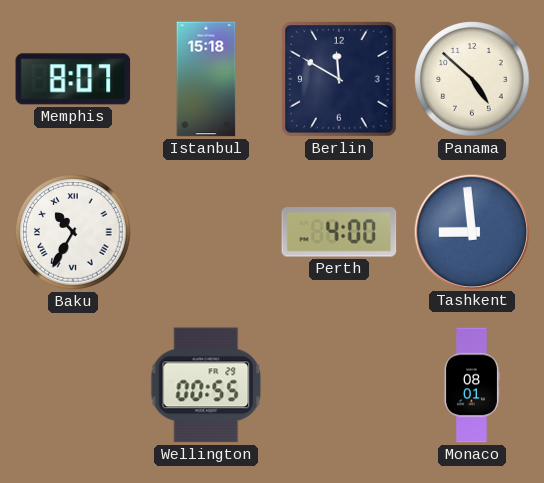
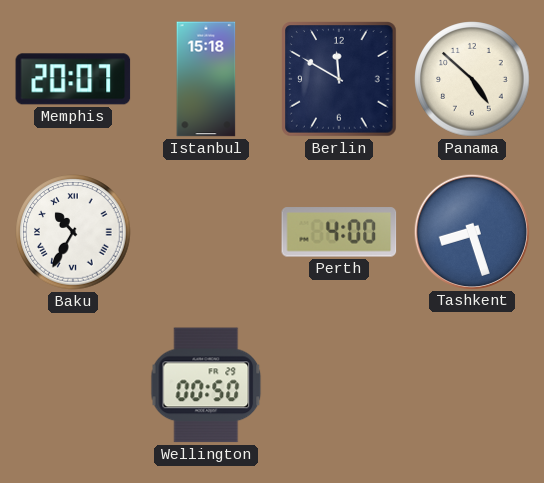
Memphis: 8:07 -> 20:07 (73, 79)
Tashkent: 8:59 -> 8:27 (471, 231)
Wellington: 00:55 -> 00:50 (206, 385)
Monaco: 08:01 -> none (472, 385)
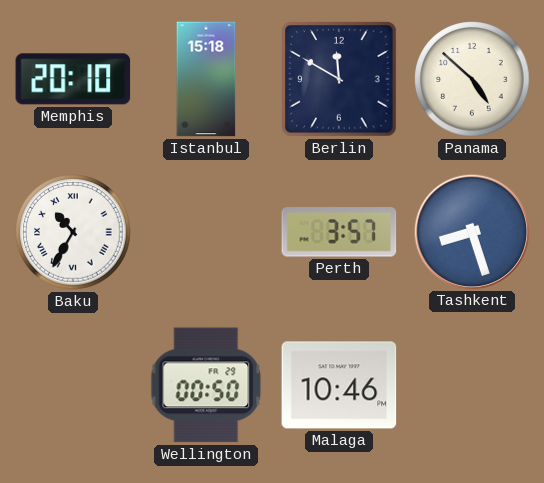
Memphis: 20:07 -> 20:10 (73, 79)
Perth: 4:00 -> 3:57 (339, 232)
Malaga: none -> 10:46 (339, 385)
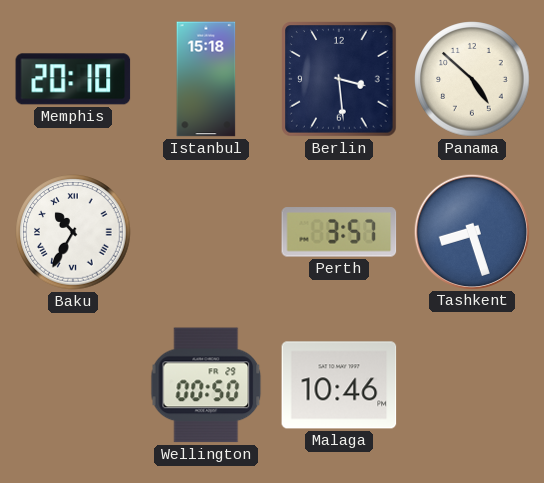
Berlin: 11:50 -> 3:29 (339, 79)
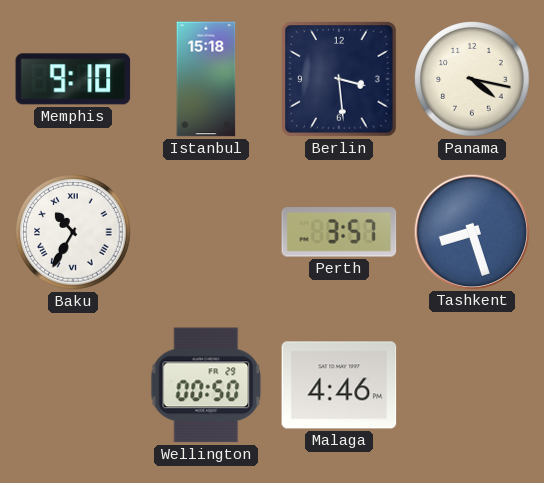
Memphis: 20:10 -> 9:10 (73, 79)
Panama: 4:52 -> 4:17 (472, 79)
Malaga: 10:46 -> 4:46 (339, 385)
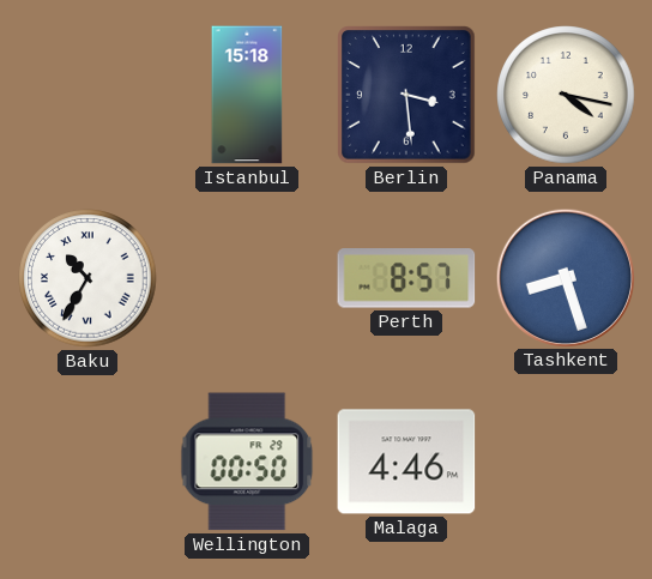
Memphis: 9:10 -> none (73, 79)
Perth: 3:57 -> 8:57 (406, 278)
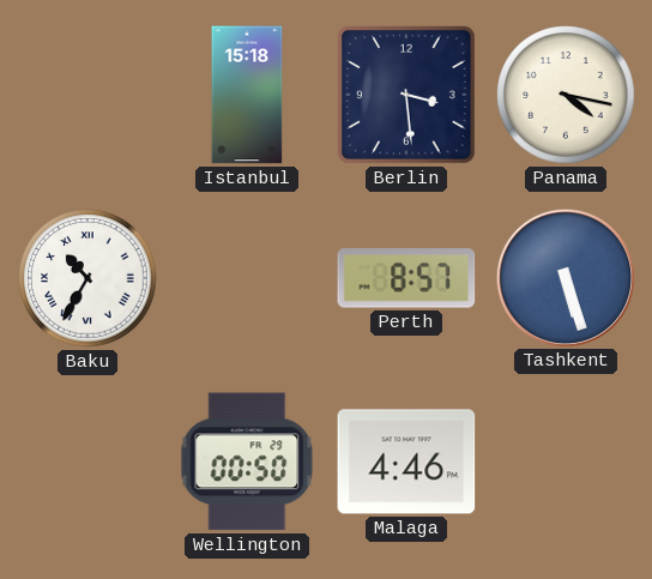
Tashkent: 8:27 -> 5:27 (565, 277)
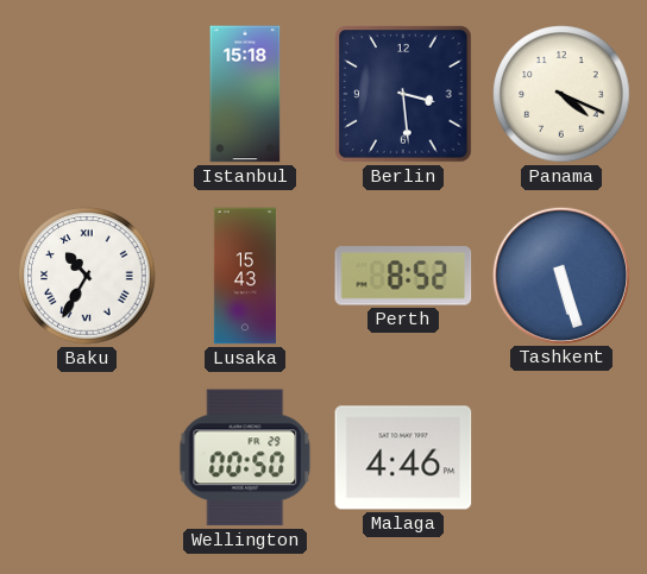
Panama: 4:17 -> 4:19 (561, 94)
Lusaka: none -> 15:43 (244, 276)
Perth: 8:57 -> 8:52 (403, 276)
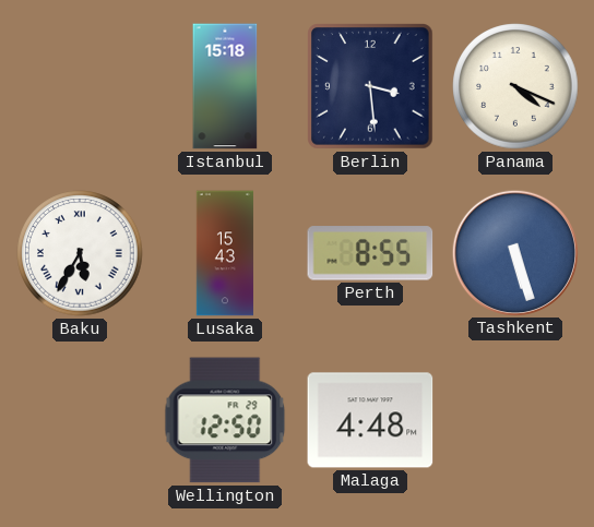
Baku: 10:35 -> 5:35 (80, 253)
Perth: 8:52 -> 8:55 (370, 253)
Wellington: 00:50 -> 12:50 (225, 420)
Malaga: 4:46 -> 4:48 (370, 420)
